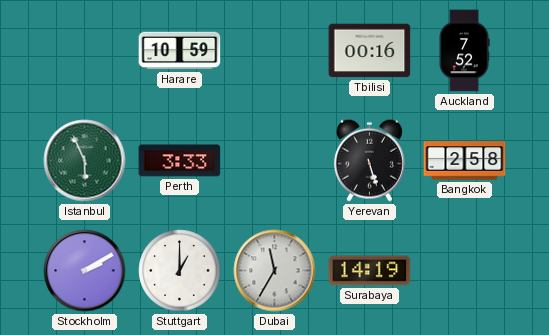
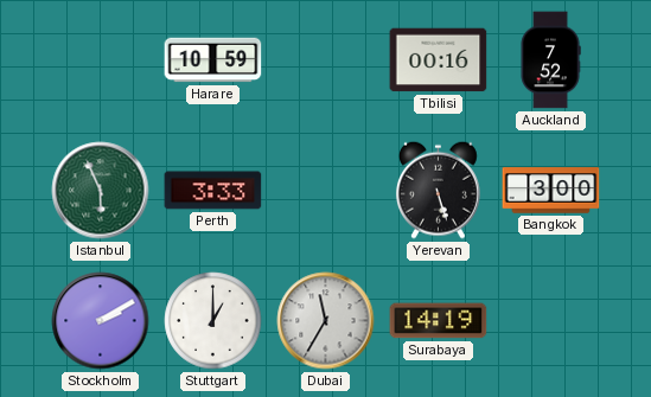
Bangkok: 2:58 -> 3:00 (551, 191)
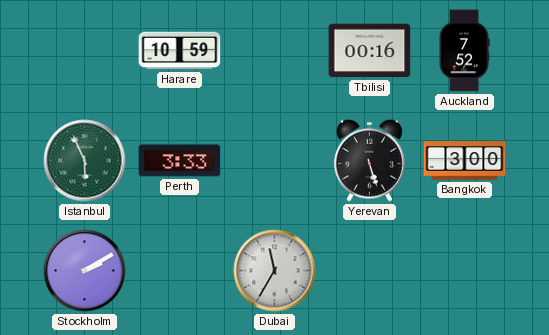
Stuttgart: 1:00 -> none (213, 321)
Surabaya: 14:19 -> none (439, 321)
